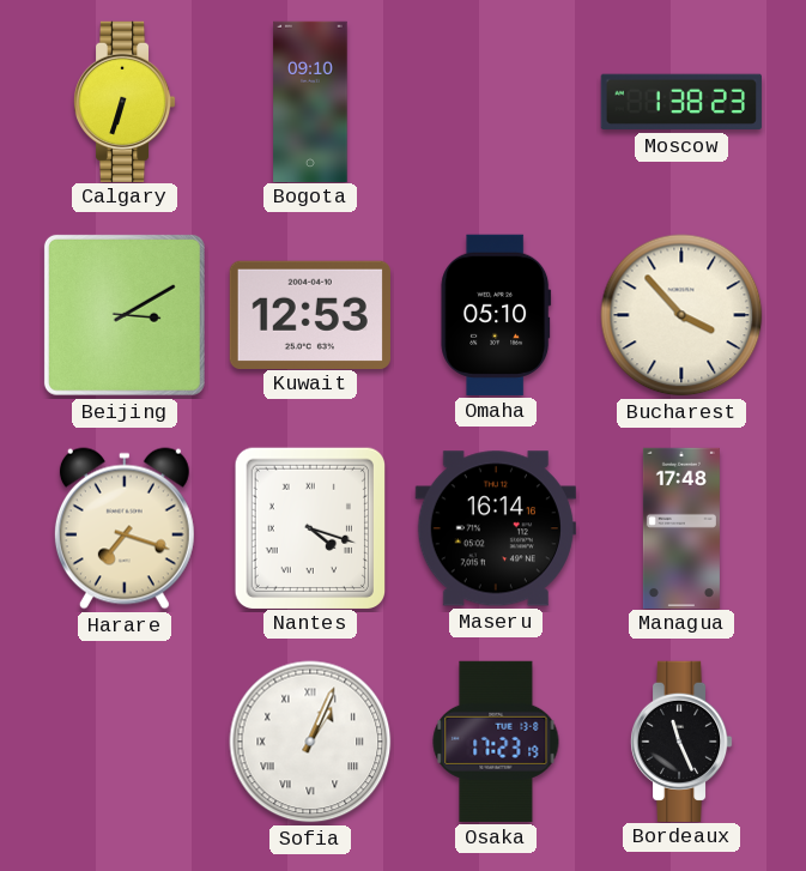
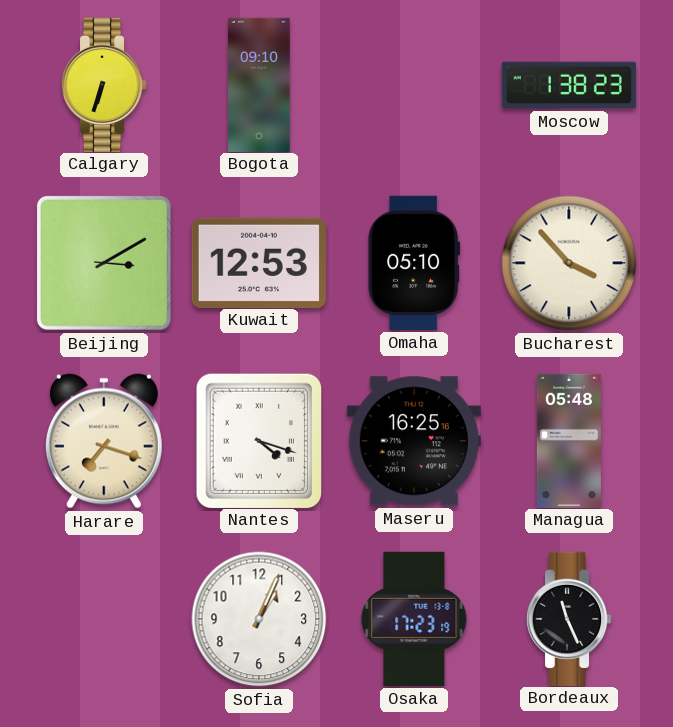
Maseru: 16:14 -> 16:25 (414, 441)
Managua: 17:48 -> 05:48 (569, 440)
Sofia numerals: Roman -> Arabic (259, 619)
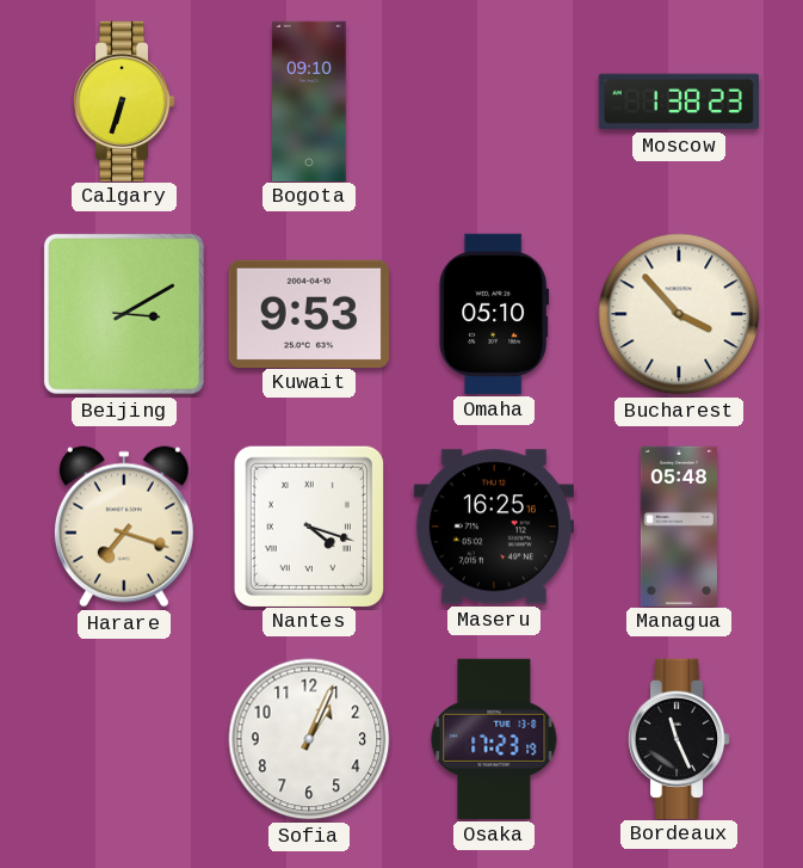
Kuwait: 12:53 -> 9:53 (309, 313)
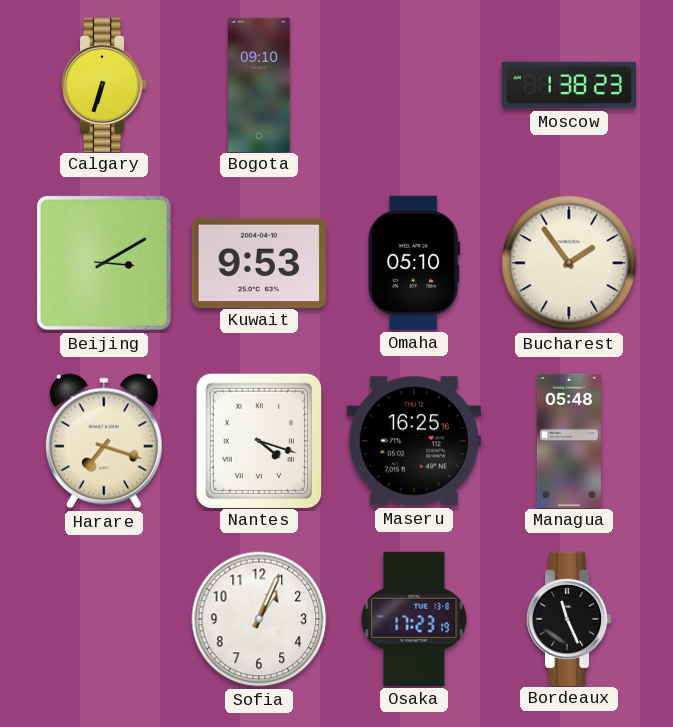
Bucharest: 3:53 -> 1:54 (569, 263)
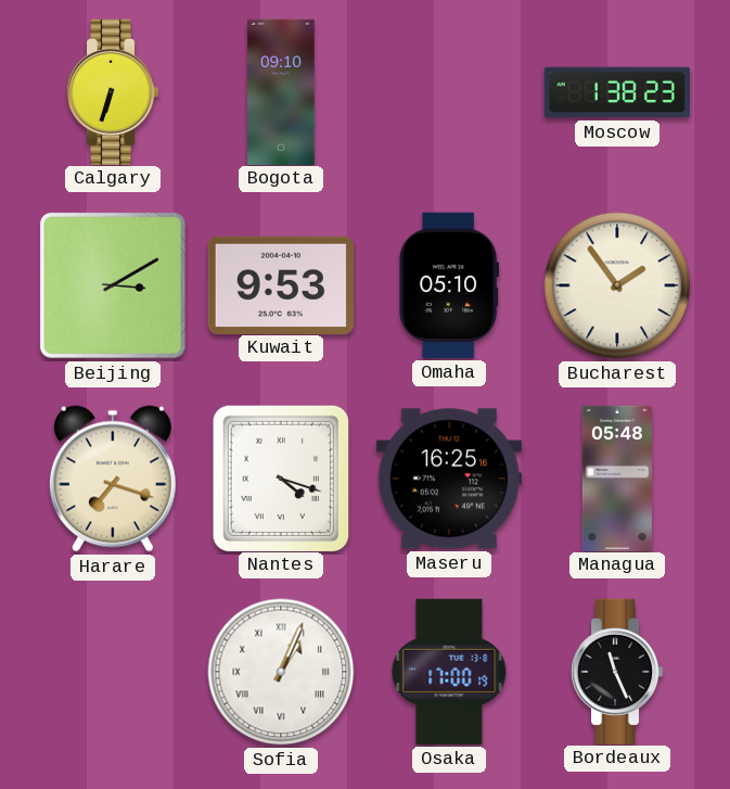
Sofia numerals: Arabic -> Roman (281, 672)
Osaka: 17:23 -> 17:00 (449, 672)
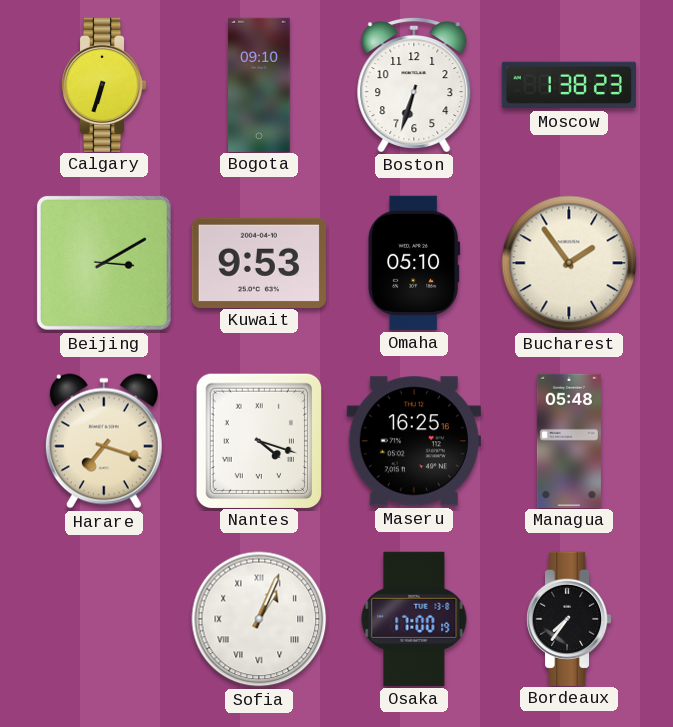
Boston: none -> 6:33 (414, 85)
Bordeaux: 11:26 -> 7:36 (569, 618)
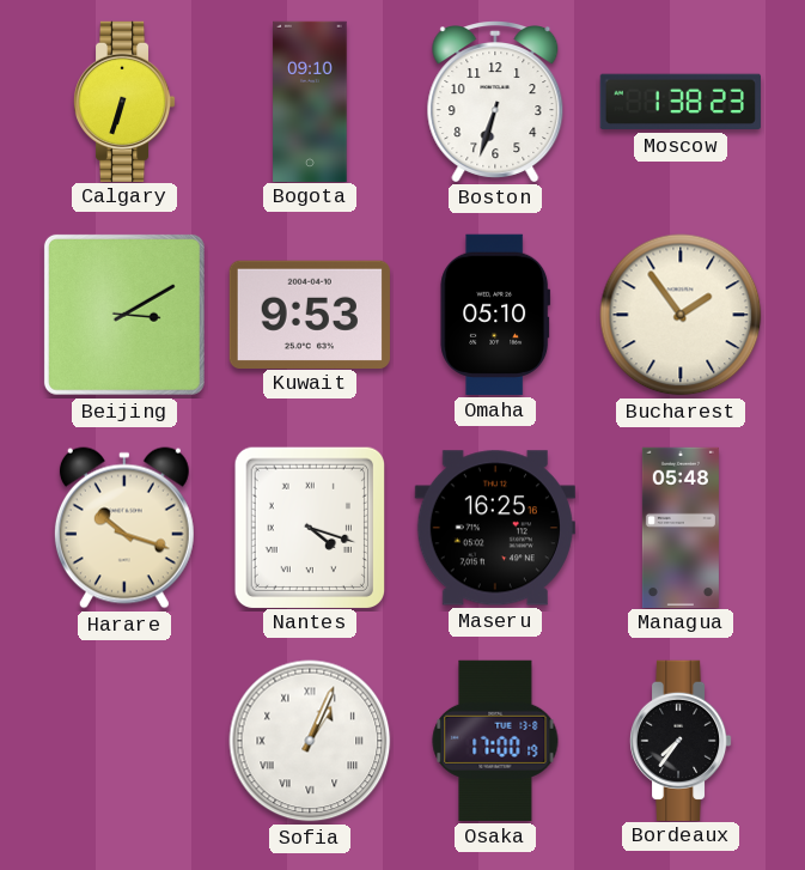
Harare: 7:18 -> 10:18 (124, 528)
